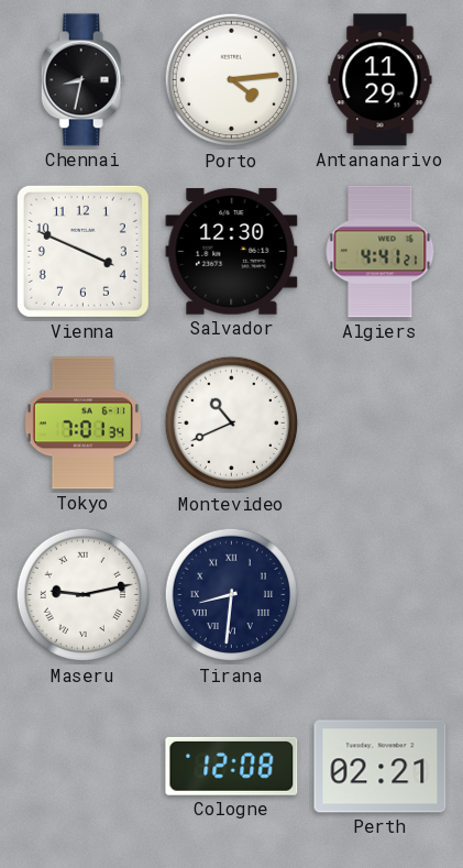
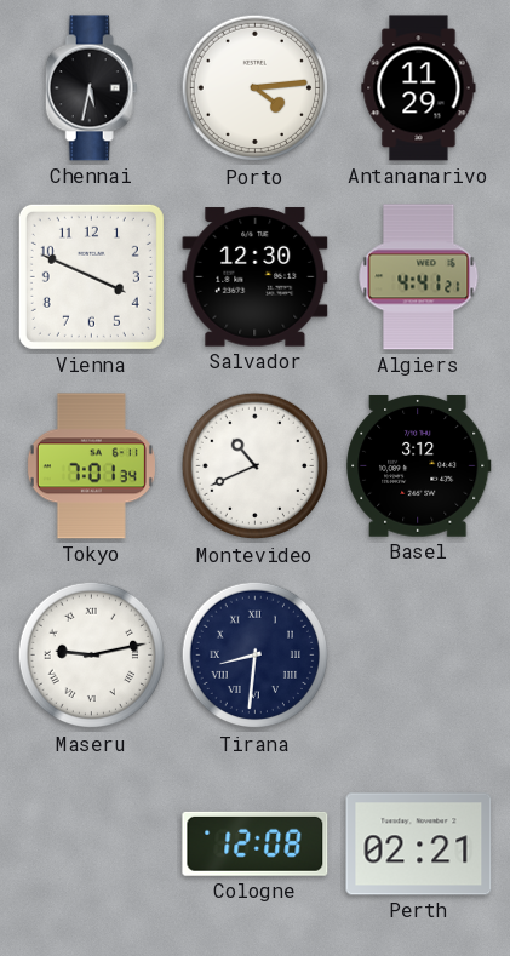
Chennai: 8:32 -> 5:32 (91, 88)
Basel: none -> 3:12 (419, 466)
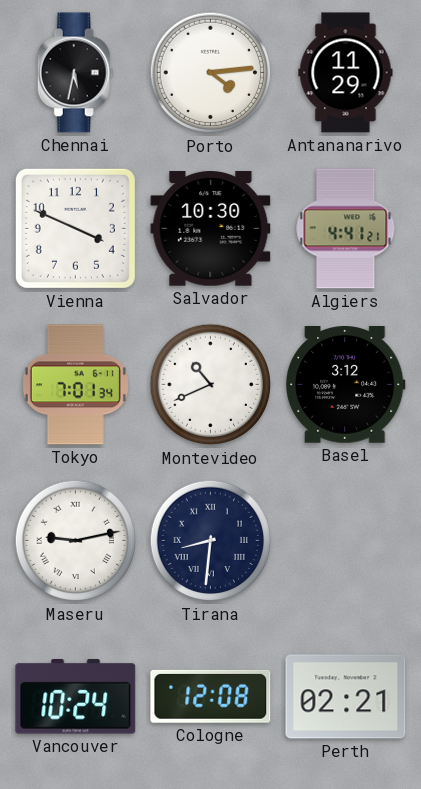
Salvador: 12:30 -> 10:30 (211, 229)
Vancouver: none -> 10:24 (76, 697)
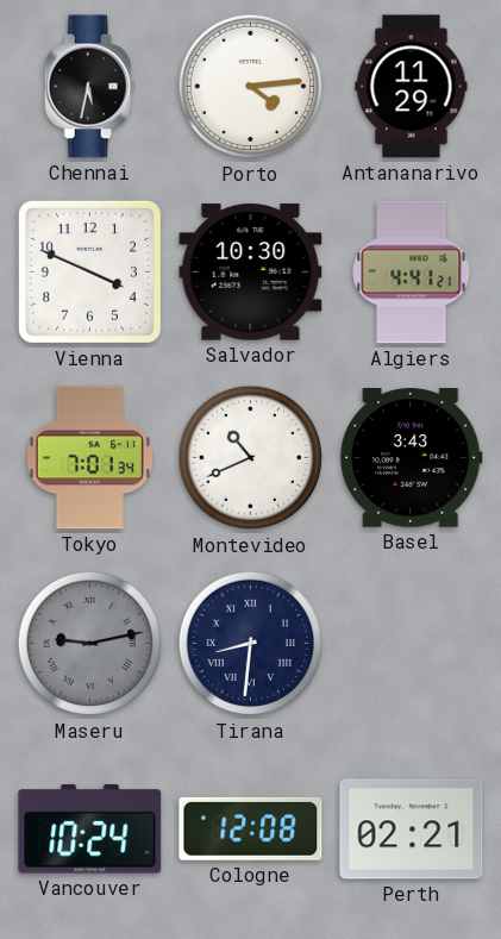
Basel: 3:12 -> 3:43 (412, 458)
Maseru dial: white -> grey (90, 644)
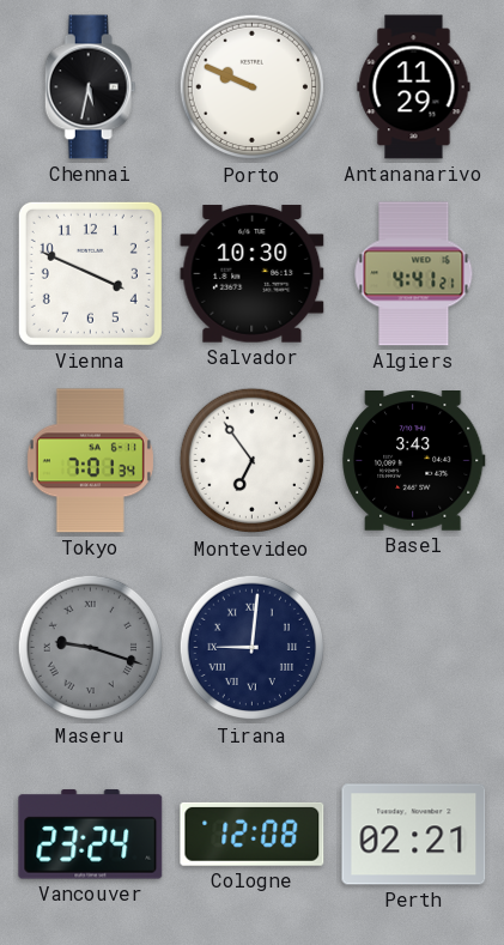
Porto: 4:14 -> 9:49 (253, 87)
Montevideo: 10:41 -> 6:54 (253, 461)
Maseru: 9:13 -> 9:18 (91, 648)
Tirana: 8:31 -> 9:01 (253, 648)
Vancouver: 10:24 -> 23:24 (91, 835)
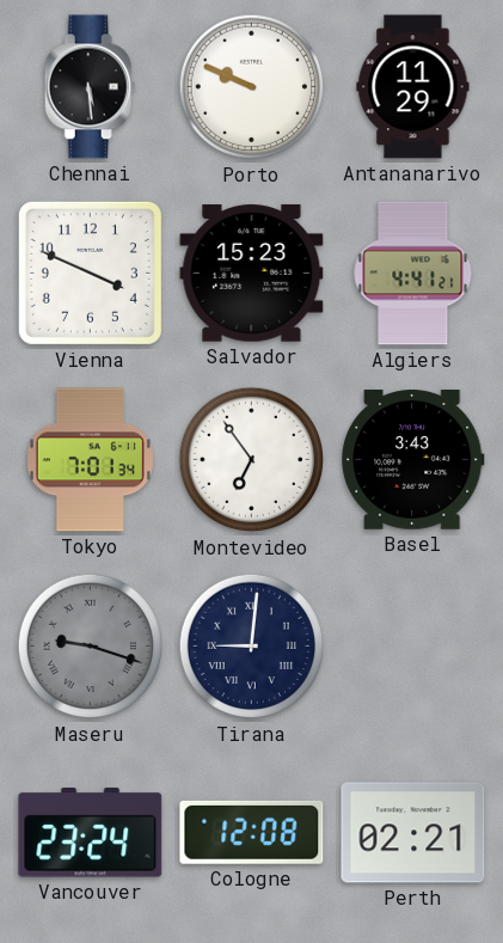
Chennai: 5:32 -> 5:29 (90, 87)
Salvador: 10:30 -> 15:23 (252, 274)
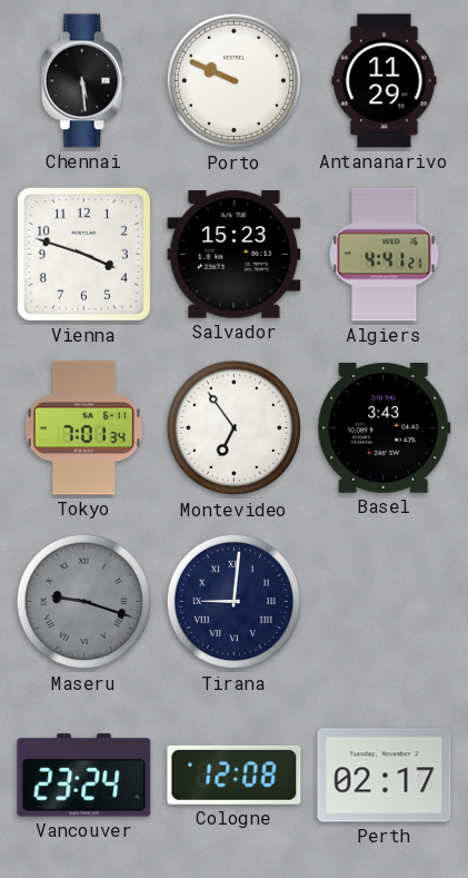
Vienna: 3:49 -> 3:48 (83, 254)
Perth: 02:21 -> 02:17 (385, 776)
